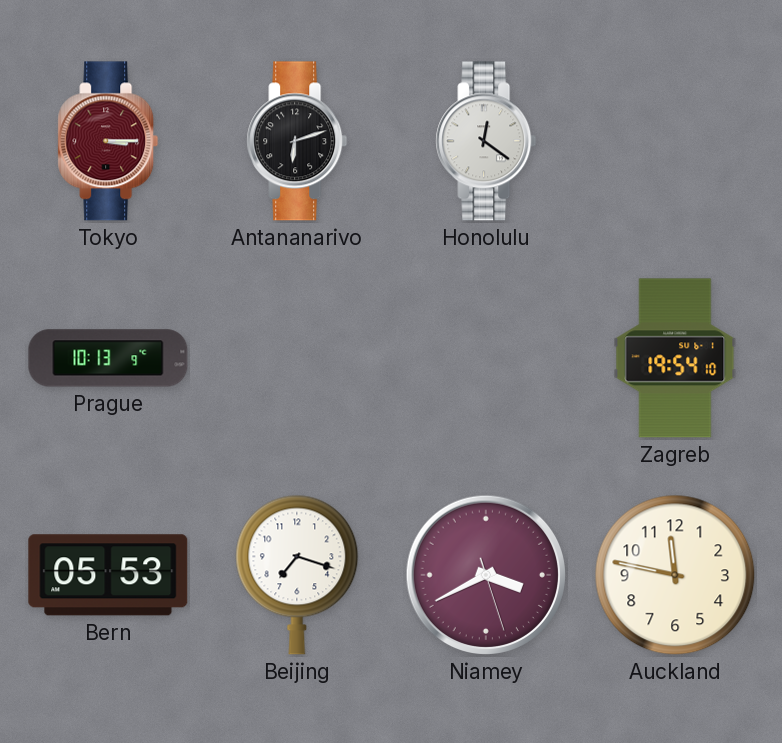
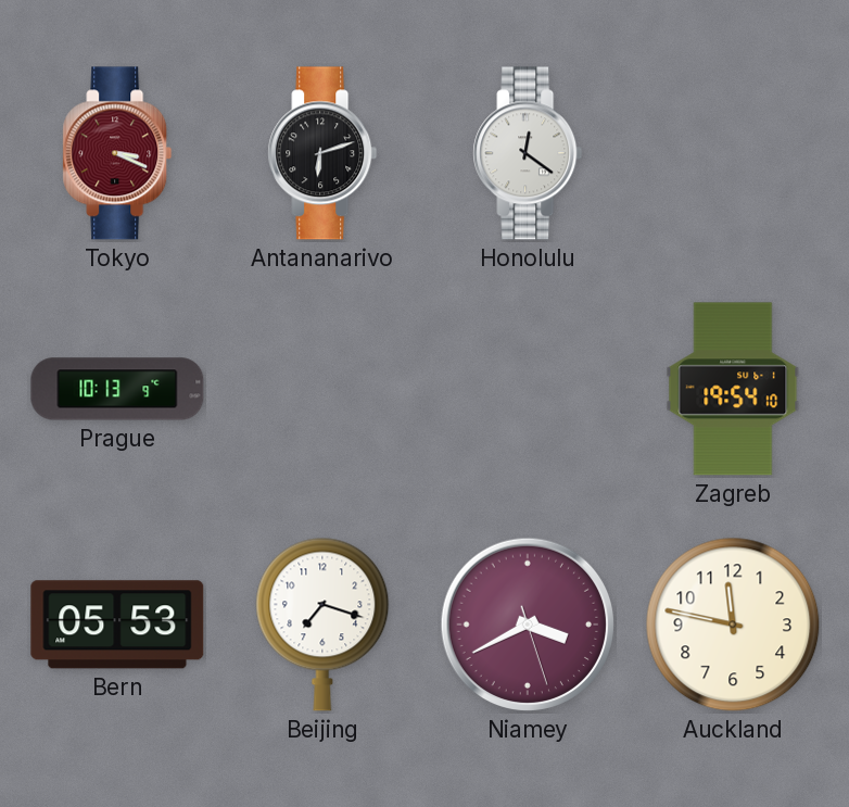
Tokyo: 3:15 -> 3:19 (117, 153)
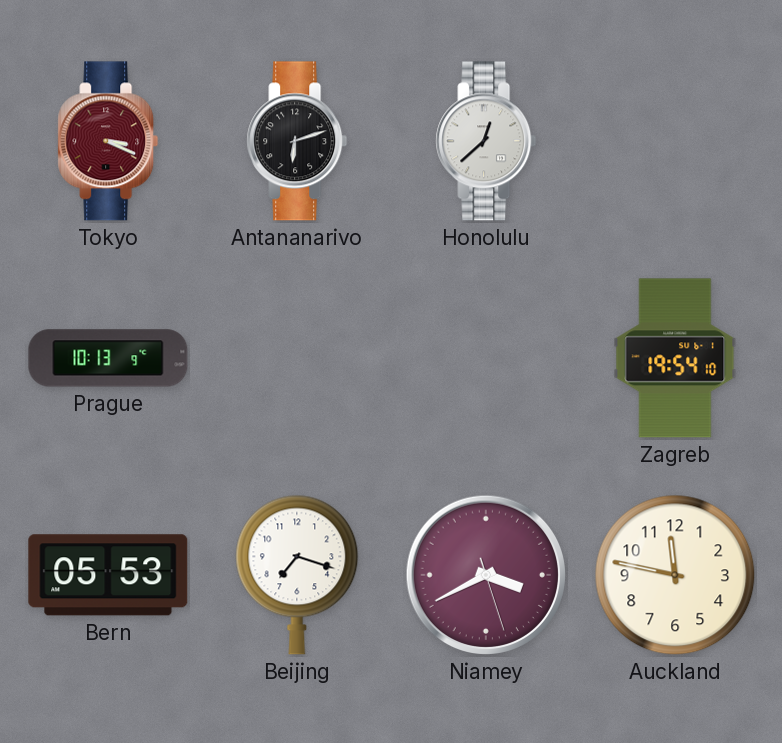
Honolulu: 12:21 -> 12:38 (486, 141)
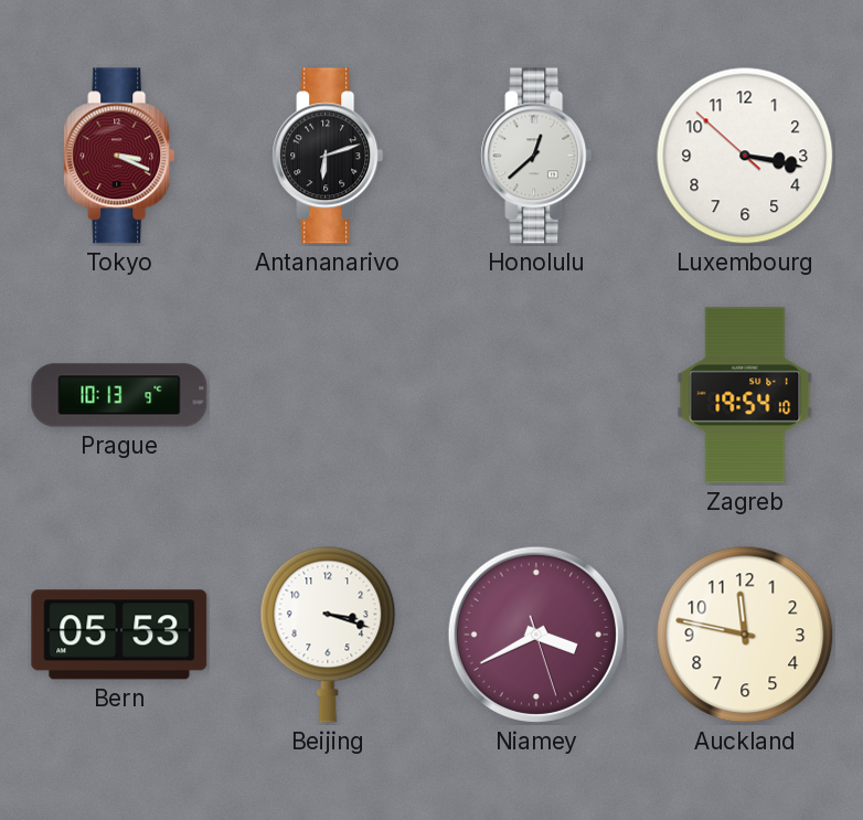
Luxembourg: none -> 3:16 (745, 156)
Beijing: 7:18 -> 3:18 (328, 635)
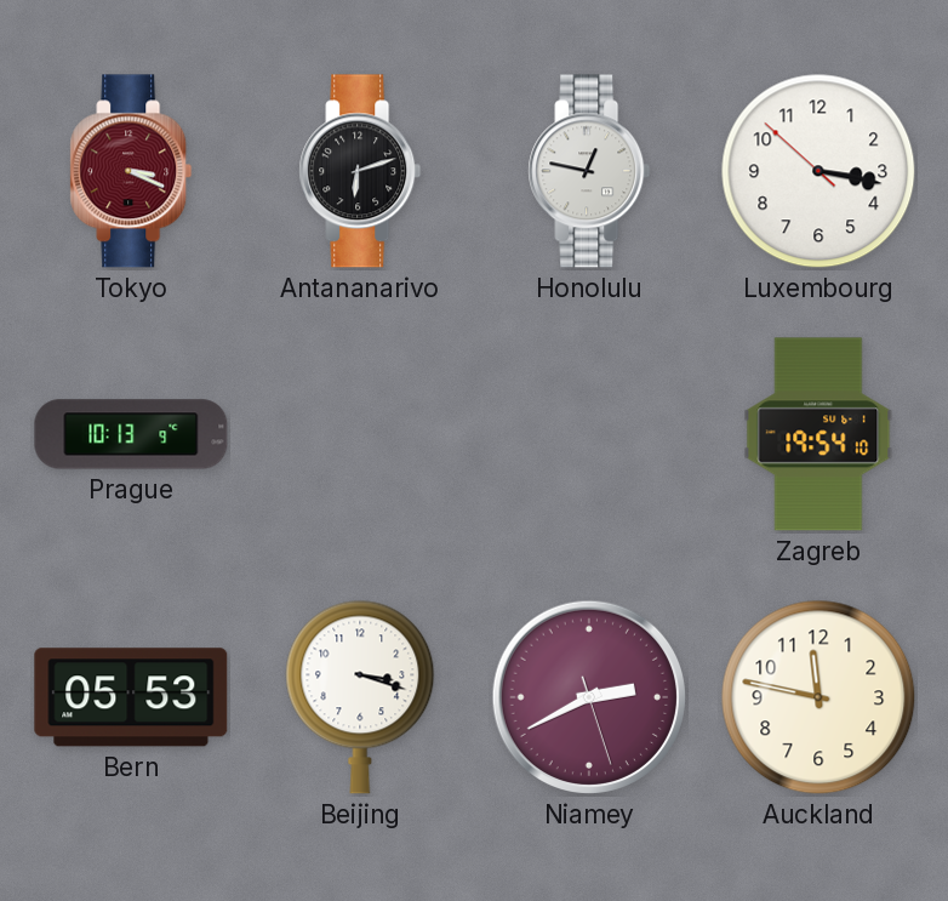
Honolulu: 12:38 -> 12:47 (589, 171)
Niamey: 3:40 -> 2:40 (589, 697)
